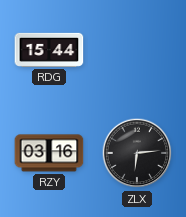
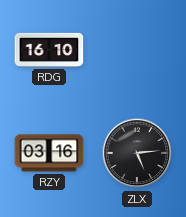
RDG: 15:44 -> 16:10 (49, 50)
ZLX: 6:14 -> 5:14 (137, 153)
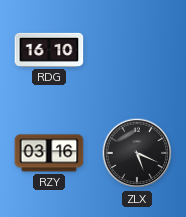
ZLX: 5:14 -> 5:19 (137, 153)
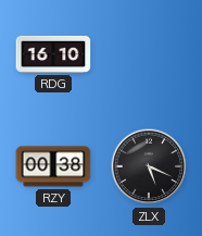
RZY: 03:16 -> 00:38 (53, 166)
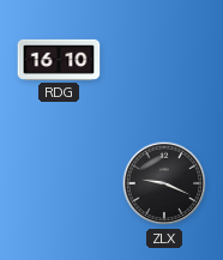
RZY: 00:38 -> none (53, 166)
ZLX: 5:19 -> 9:19 (164, 183)
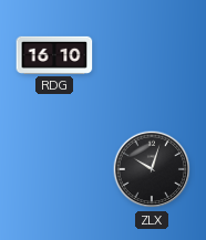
ZLX: 9:19 -> 10:03 (152, 169)
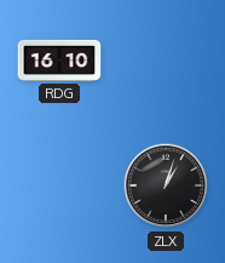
ZLX: 10:03 -> 1:03 (166, 185)
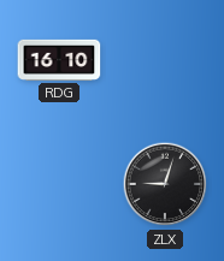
ZLX: 1:03 -> 9:03 (165, 184)
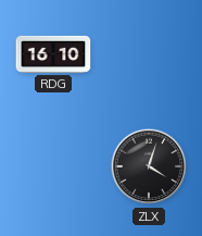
ZLX: 9:03 -> 4:03 (149, 166)
